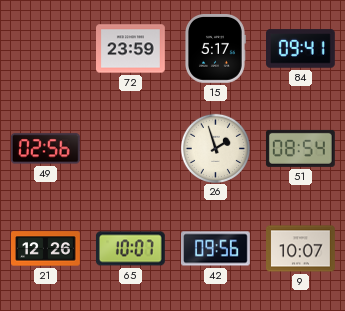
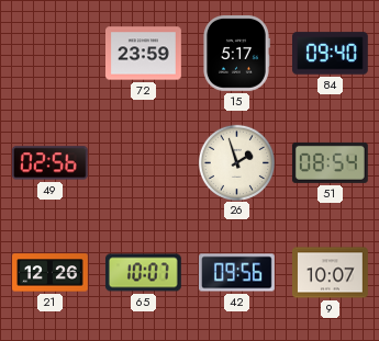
84: 09:41 -> 09:40 (331, 54)
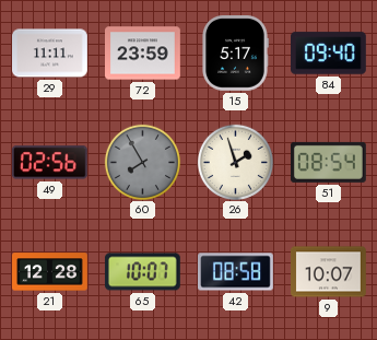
29: none -> 11:11 (50, 54)
60: none -> 7:55 (142, 162)
21: 12:26 -> 12:28 (50, 272)
42: 09:56 -> 08:58 (236, 272)
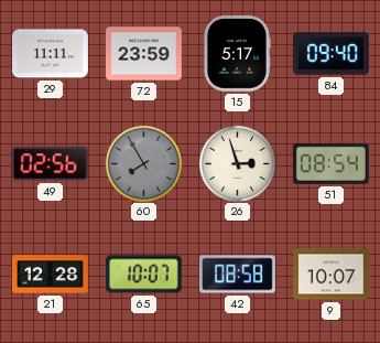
26: 1:57 -> 2:57 (237, 163)
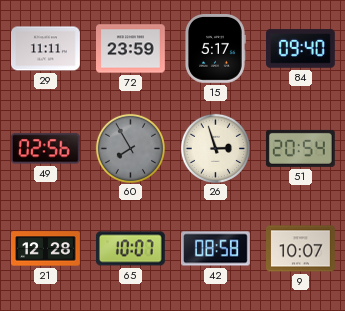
51: 08:54 -> 20:54 (300, 148)
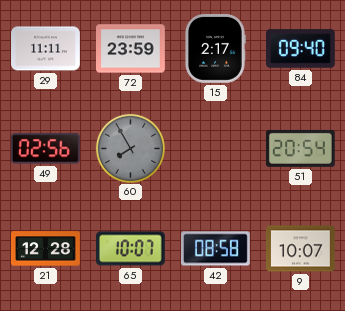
15: 5:17 -> 2:17 (216, 49)
26: 2:57 -> none (215, 148)
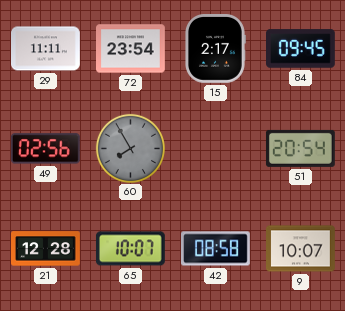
72: 23:59 -> 23:54 (131, 49)
84: 09:40 -> 09:45 (301, 49)
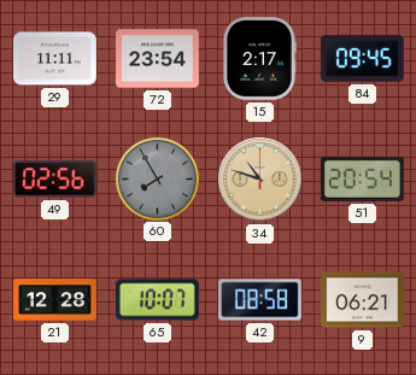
34: none -> 10:48 (260, 180)
9: 10:07 -> 06:21 (363, 300)
